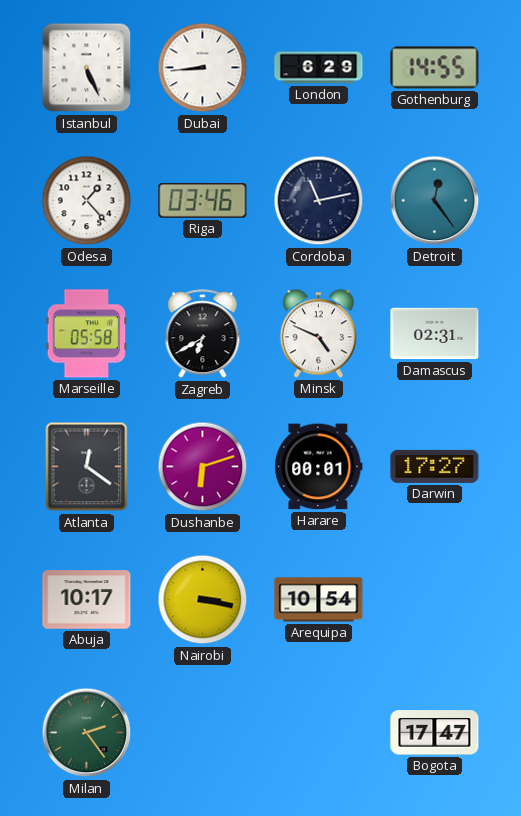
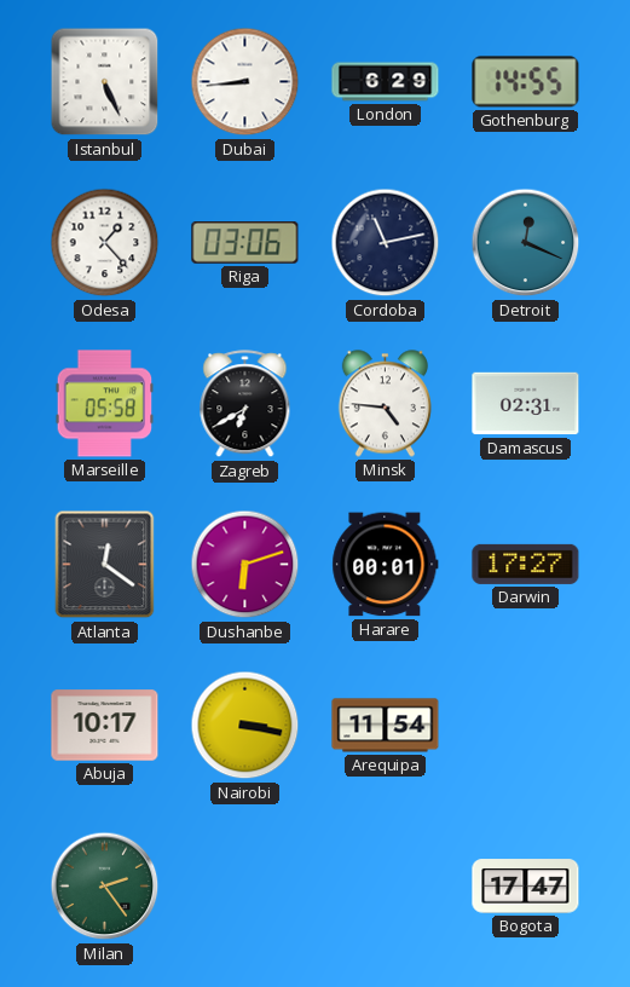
Riga: 03:46 -> 03:06 (245, 243)
Detroit: 12:24 -> 12:19 (526, 243)
Minsk: 4:49 -> 4:46 (385, 404)
Arequipa: 10:54 -> 11:54 (386, 726)
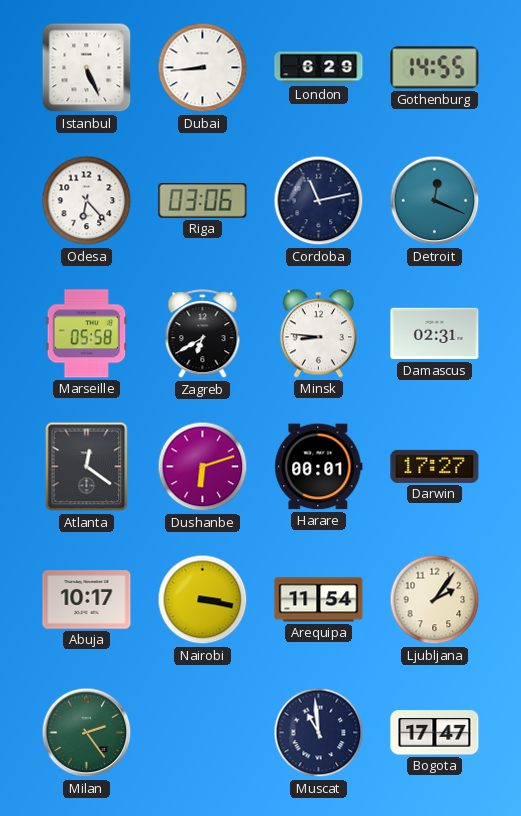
Odesa: 1:23 -> 6:23 (87, 201)
Minsk: 4:46 -> 8:46 (318, 334)
Ljubljana: none -> 2:06 (435, 600)
Muscat: none -> 10:59 (319, 733)
